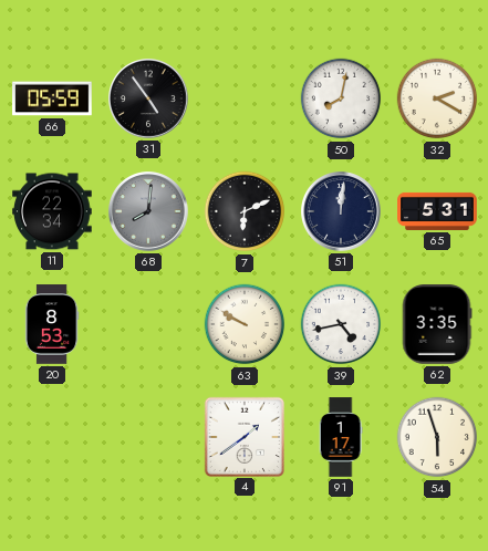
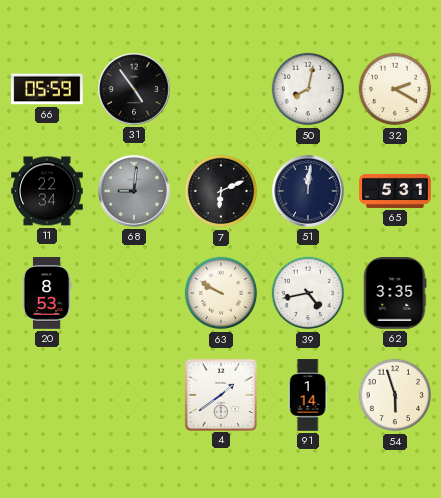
68: 8:01 -> 9:01 (135, 192)
91: 1:17 -> 1:14 (308, 395)
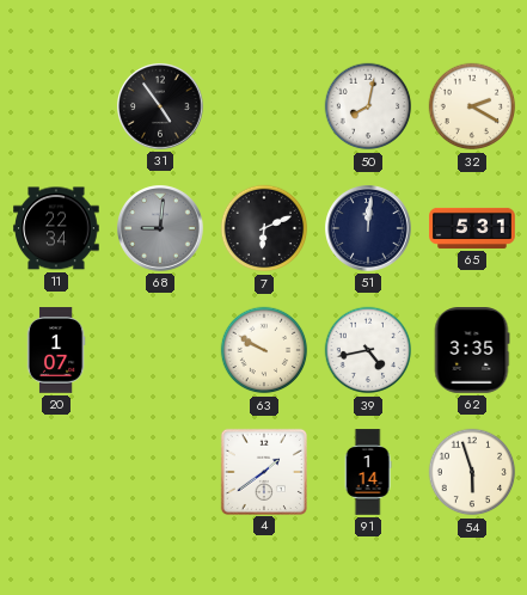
66: 05:59 -> none (47, 89)
20: 8:53 -> 1:07 (56, 350)
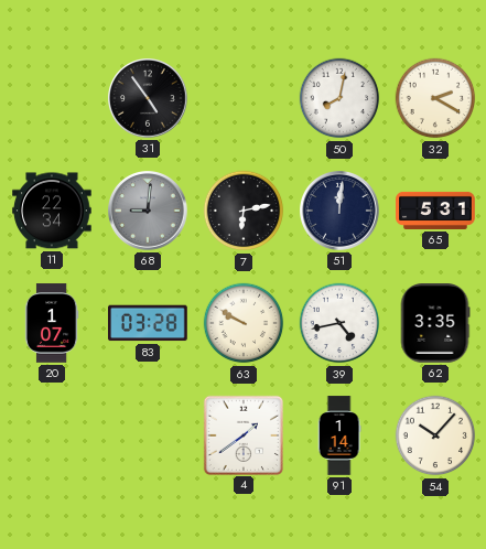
7: 6:11 -> 6:13 (244, 211)
83: none -> 03:28 (148, 323)
54: 5:57 -> 10:07 (435, 435)
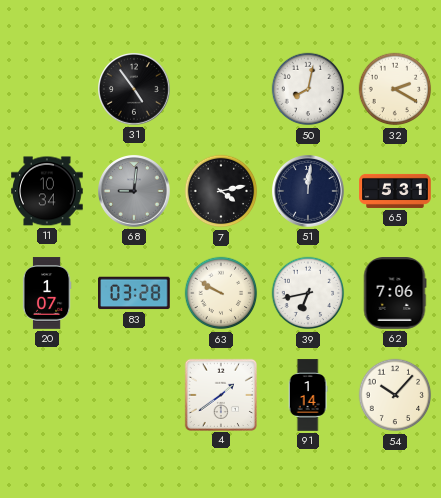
11: 22:34 -> 10:34 (47, 191)
7: 6:13 -> 4:13 (221, 191)
39: 4:43 -> 6:43 (308, 293)
62: 3:35 -> 7:06 (395, 293)
